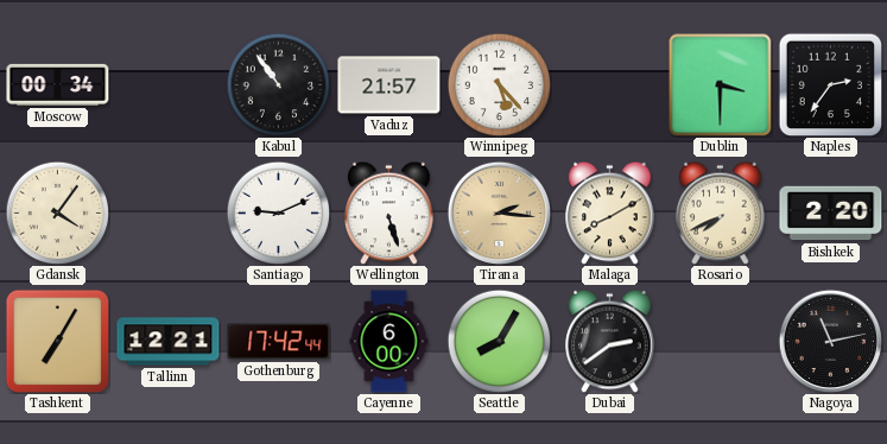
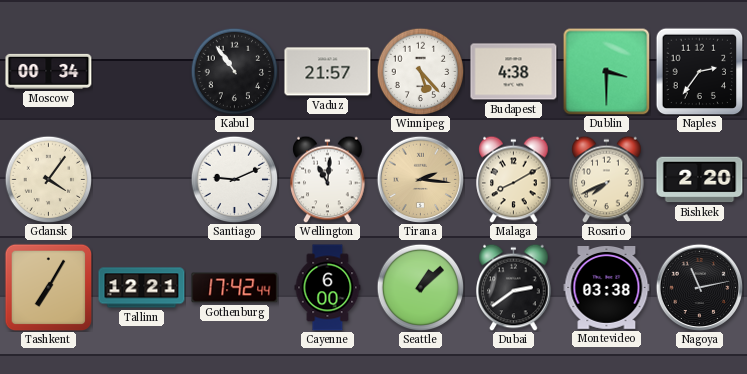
Budapest: none -> 4:38 (514, 72)
Wellington: 5:27 -> 11:01 (328, 179)
Seattle: 8:05 -> 1:08 (420, 287)
Montevideo: none -> 03:38 (607, 288)
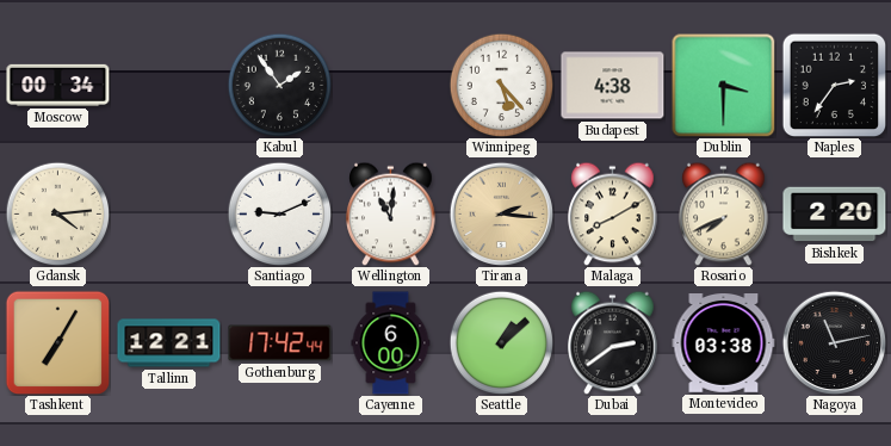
Kabul: 10:54 -> 1:54 (279, 85)
Vaduz: 21:57 -> none (328, 72)
Gdansk: 4:06 -> 4:14 (57, 213)
